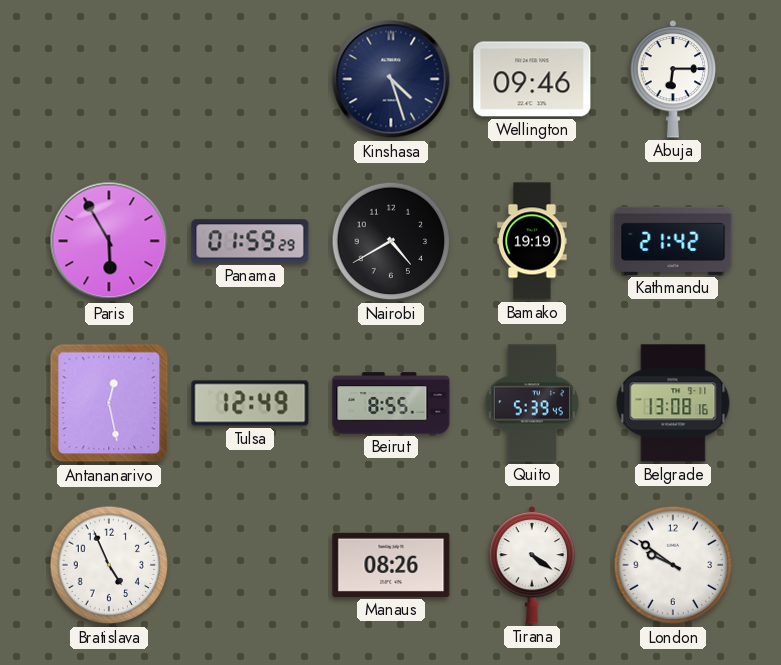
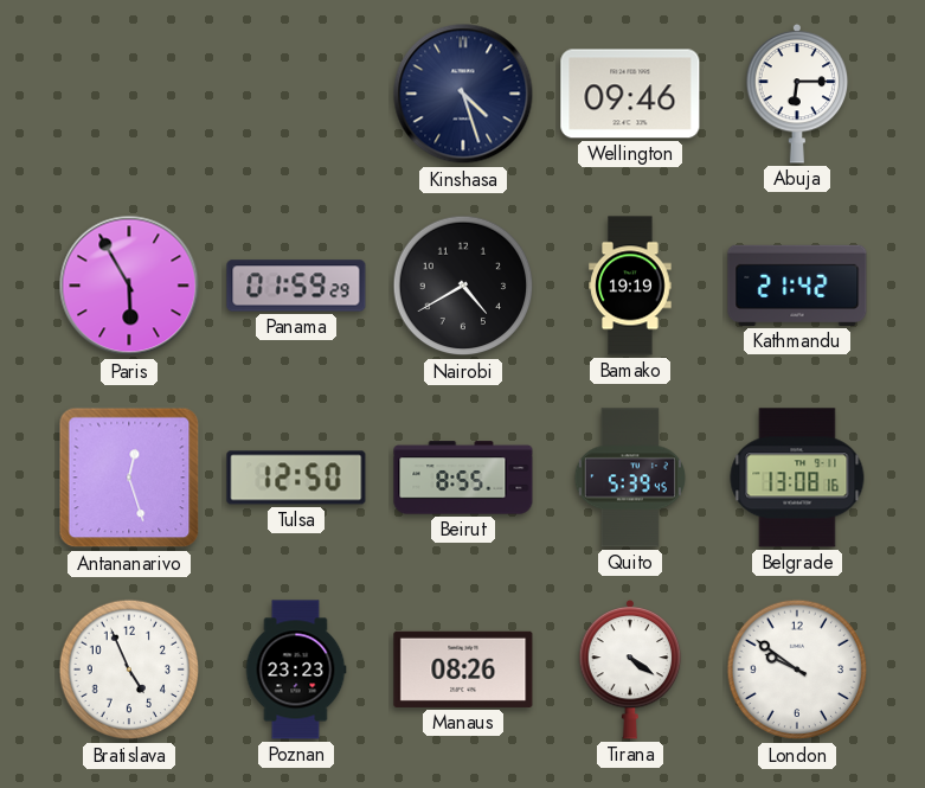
Antananarivo: 12:28 -> 12:27 (129, 478)
Tulsa: 12:49 -> 12:50 (296, 478)
Poznan: none -> 23:23 (296, 670)
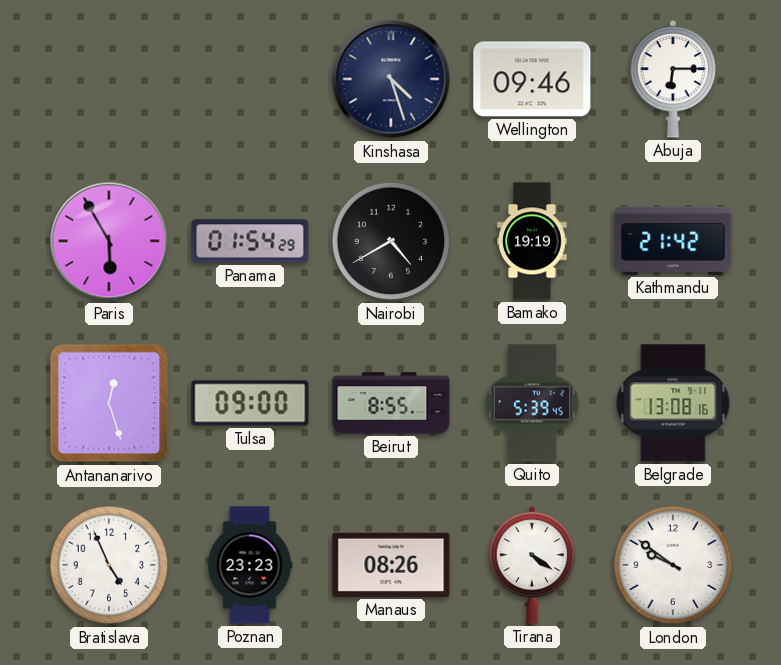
Panama: 01:59 -> 01:54 (250, 241)
Tulsa: 12:50 -> 09:00 (250, 403)
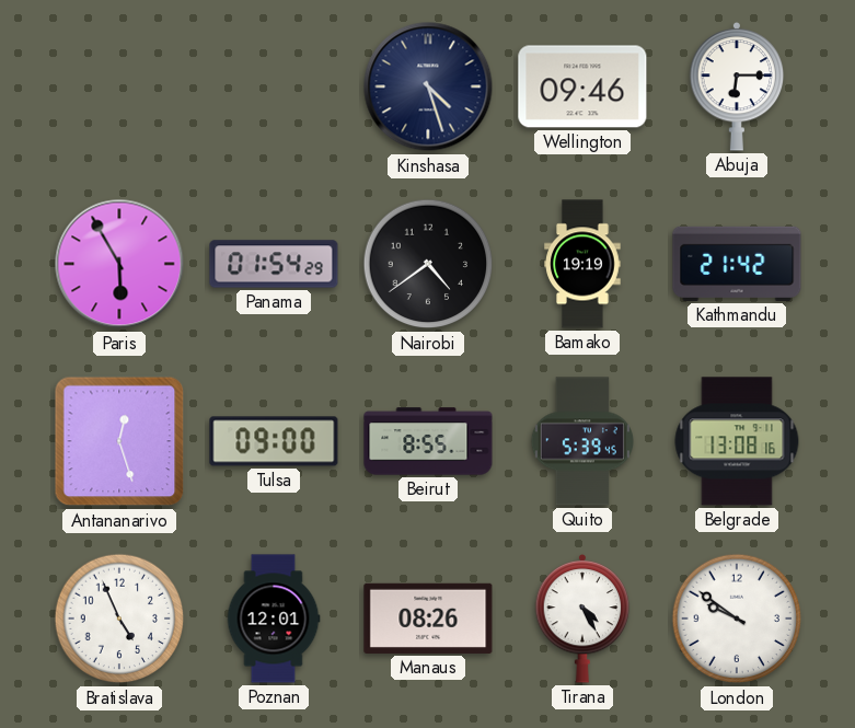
Nairobi: 4:40 -> 4:39 (428, 264)
Poznan: 23:23 -> 12:01 (274, 619)
Tirana: 4:21 -> 4:25 (582, 619)
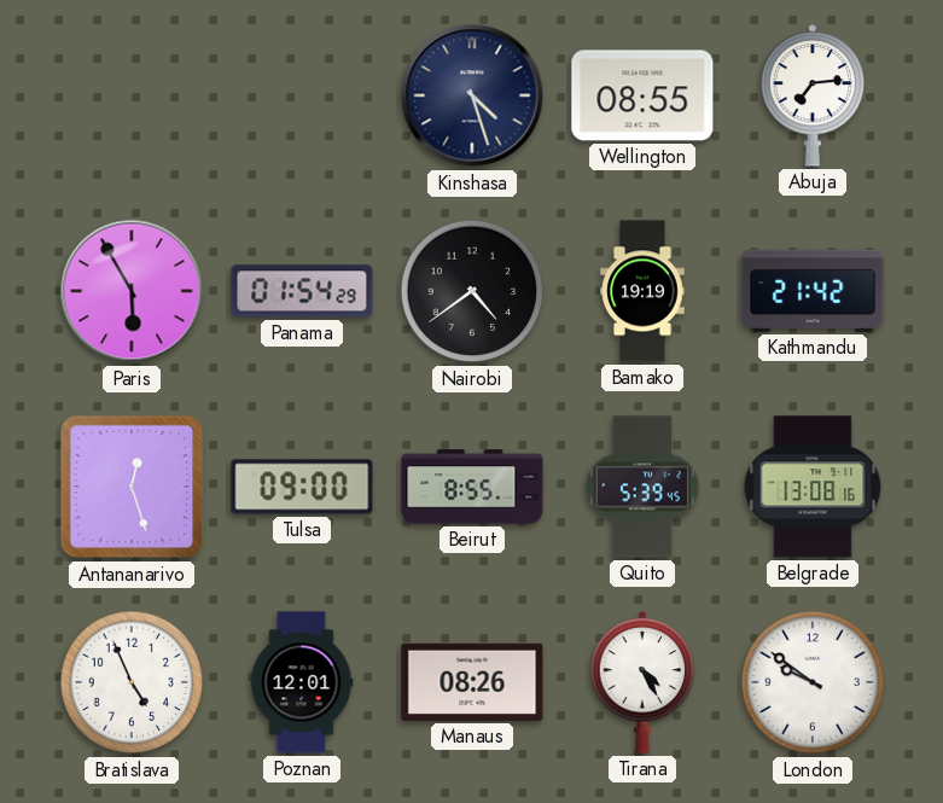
Wellington: 09:46 -> 08:55 (642, 95)
Abuja: 6:15 -> 7:14 (813, 95)
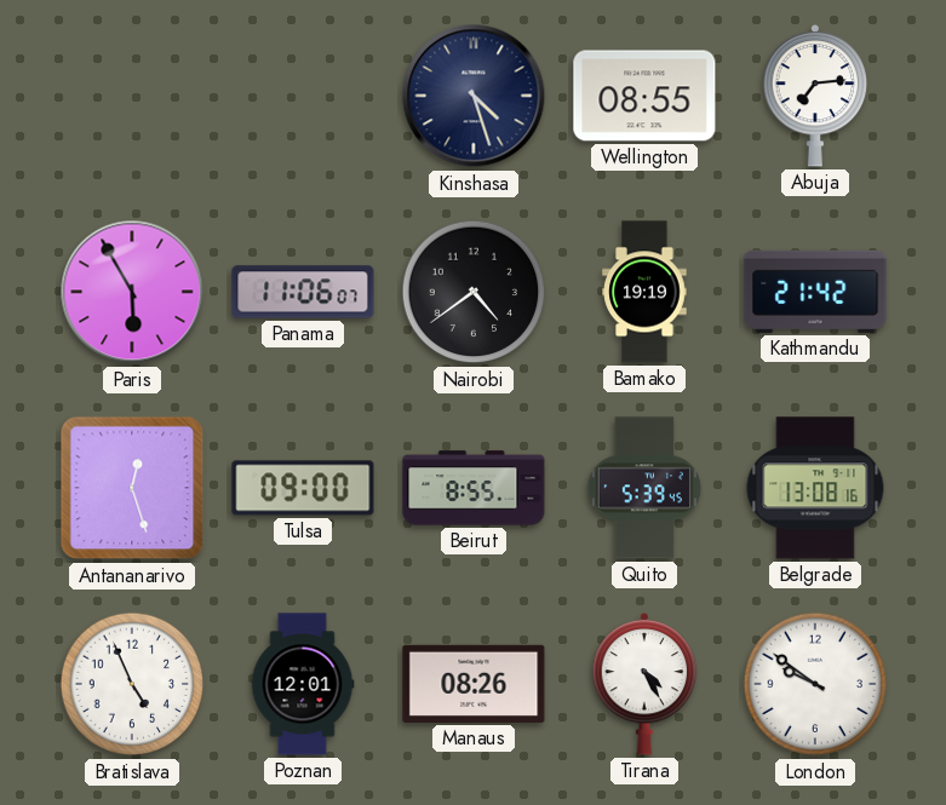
Panama: 01:54 -> 11:06 (303, 292)
